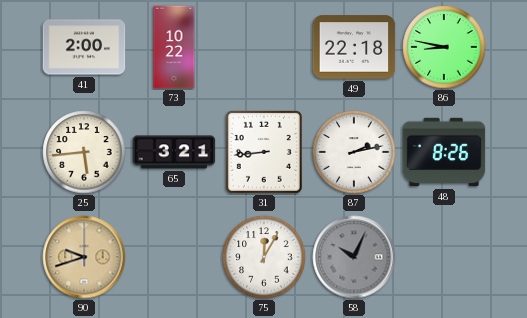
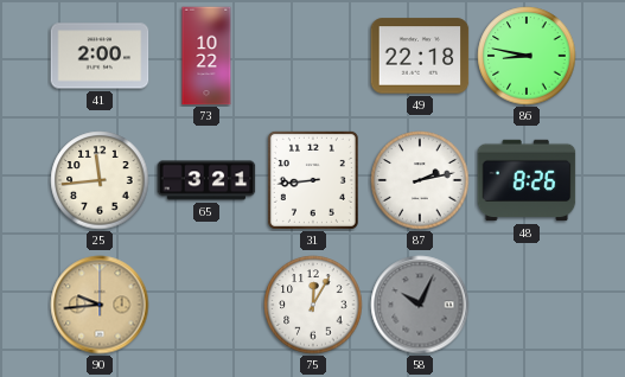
25: 5:44 -> 11:44 (100, 180)
90: 9:42 -> 9:44 (100, 305)
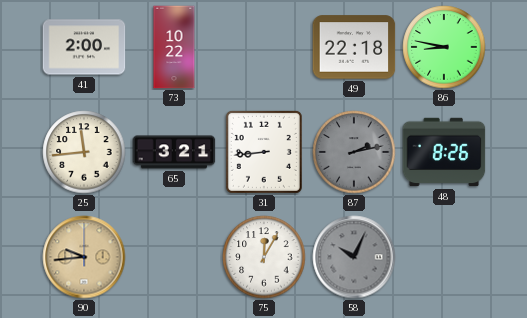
87 dial: white -> grey (354, 152)
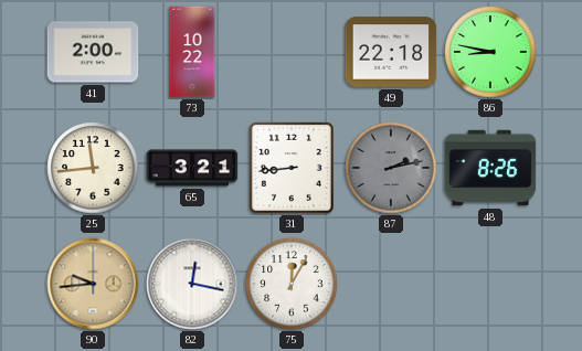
82: none -> 12:17 (192, 284)
58: 10:04 -> none (354, 257)
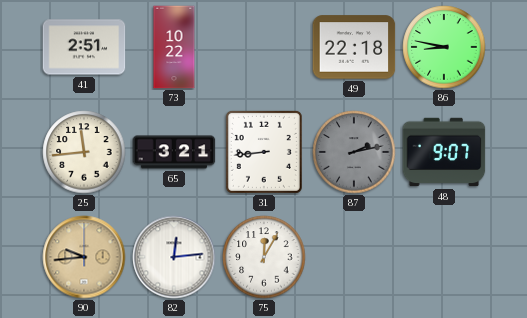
41: 2:00 -> 2:51 (84, 47)
48: 8:26 -> 9:07 (444, 152)
82: 12:17 -> 12:14 (174, 257)
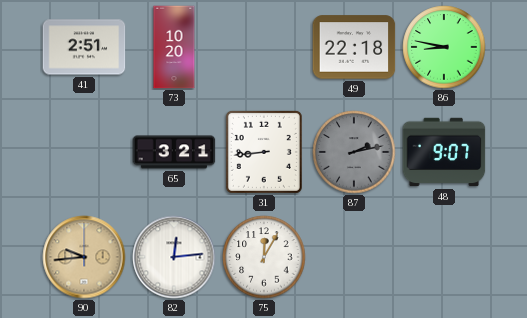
73: 10:22 -> 10:20 (174, 47)
25: 11:44 -> none (84, 152)
